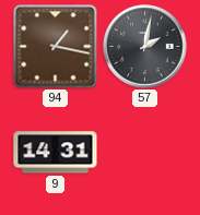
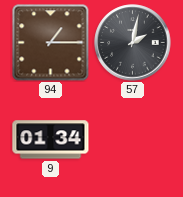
94: 1:17 -> 1:15 (51, 43)
9: 14:31 -> 01:34 (51, 140)
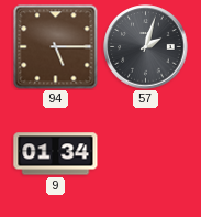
94: 1:15 -> 5:15 (56, 47)
57: 2:02 -> 2:03 (146, 47)
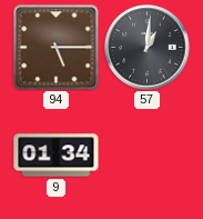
57: 2:03 -> 1:01 (148, 48)
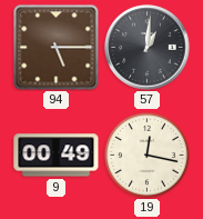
9: 01:34 -> 00:49 (57, 156)
19: none -> 12:17 (146, 155)
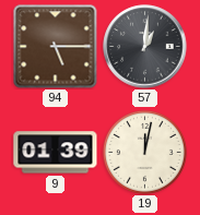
9: 00:49 -> 01:39 (56, 153)
19: 12:17 -> 12:02 (144, 152)
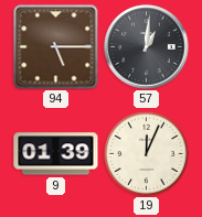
19: 12:02 -> 12:04 (146, 153)
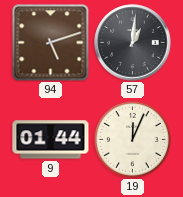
94: 5:15 -> 5:12 (51, 43)
9: 01:39 -> 01:44 (51, 140)
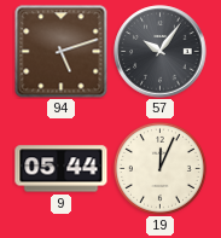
57: 1:01 -> 10:06 (161, 52)
9: 01:44 -> 05:44 (62, 169)
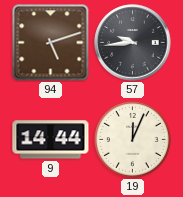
57: 10:06 -> 9:44 (133, 43)
9: 05:44 -> 14:44 (51, 140)
